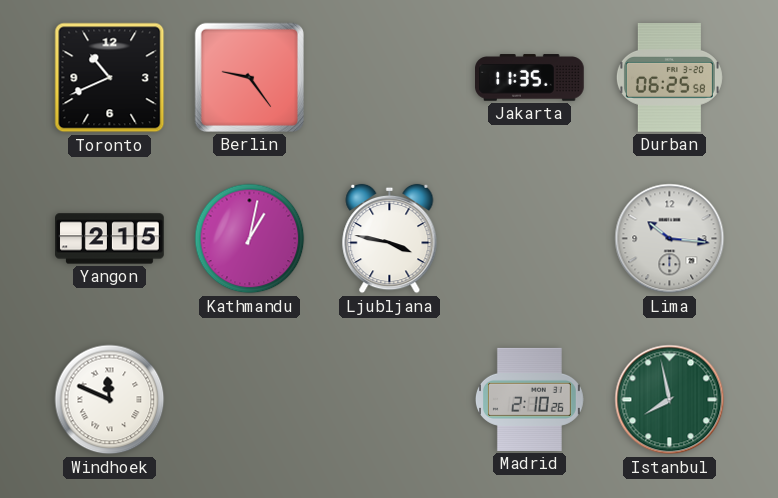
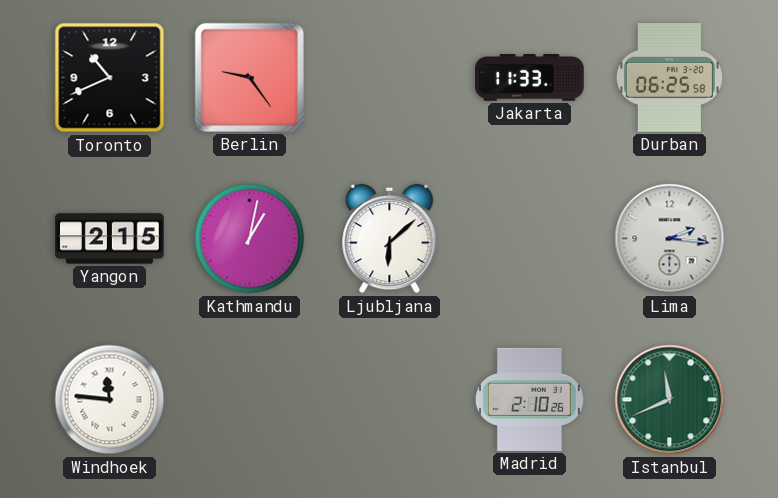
Jakarta: 11:35 -> 11:33 (530, 78)
Ljubljana: 3:47 -> 6:08 (390, 239)
Lima: 10:16 -> 2:16 (670, 239)
Windhoek: 11:49 -> 11:46 (110, 400)
Istanbul: 7:58 -> 11:41 (670, 400)
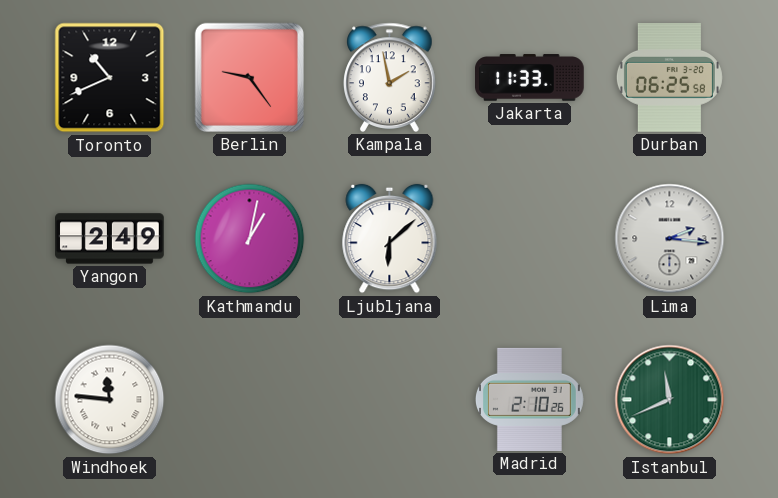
Kampala: none -> 1:58 (390, 77)
Yangon: 2:15 -> 2:49 (110, 239)
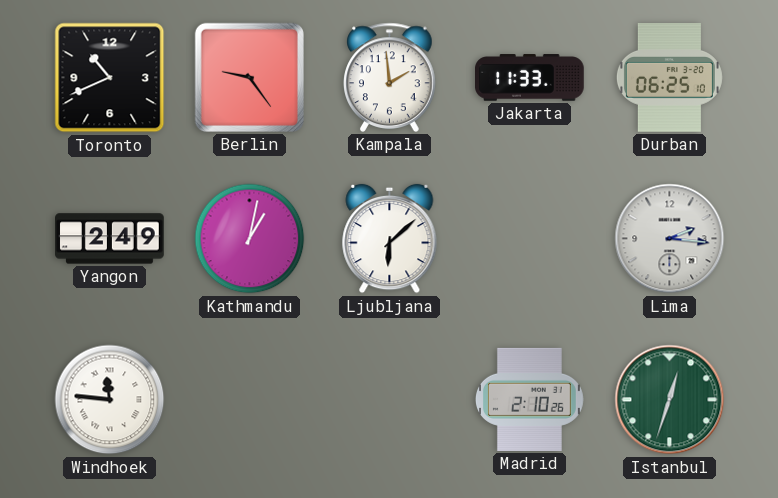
Kampala: 1:58 -> 1:59 (390, 77)
Durban: 06:25:58 -> 06:25:10 (669, 78)
Istanbul: 11:41 -> 12:33 (670, 400)
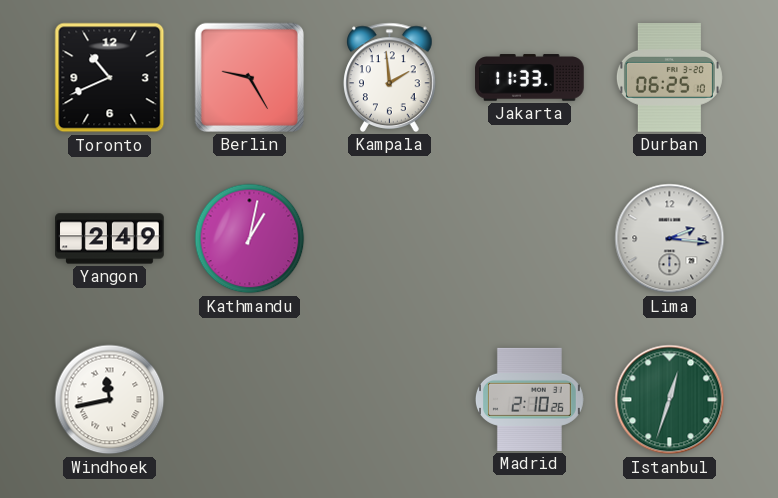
Berlin: 9:24 -> 9:25 (249, 77)
Ljubljana: 6:08 -> none (390, 239)
Windhoek: 11:46 -> 11:43 (110, 400)
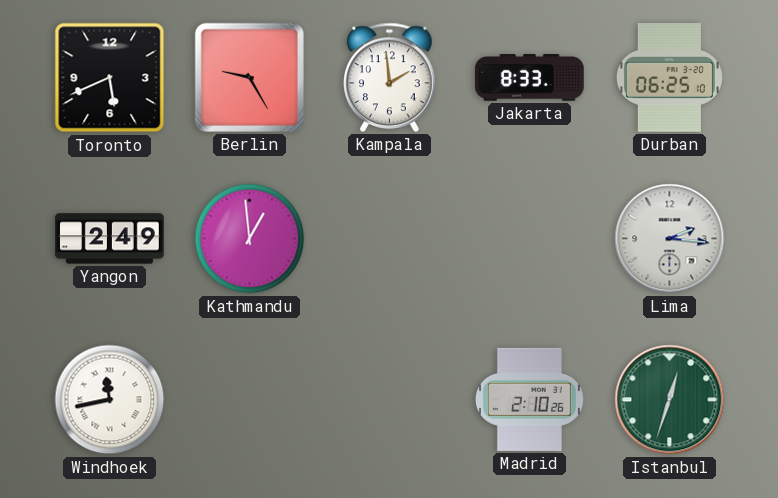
Toronto: 10:41 -> 5:41 (110, 78)
Jakarta: 11:33 -> 8:33 (530, 78)
Kathmandu: 1:02 -> 12:59 (250, 239)
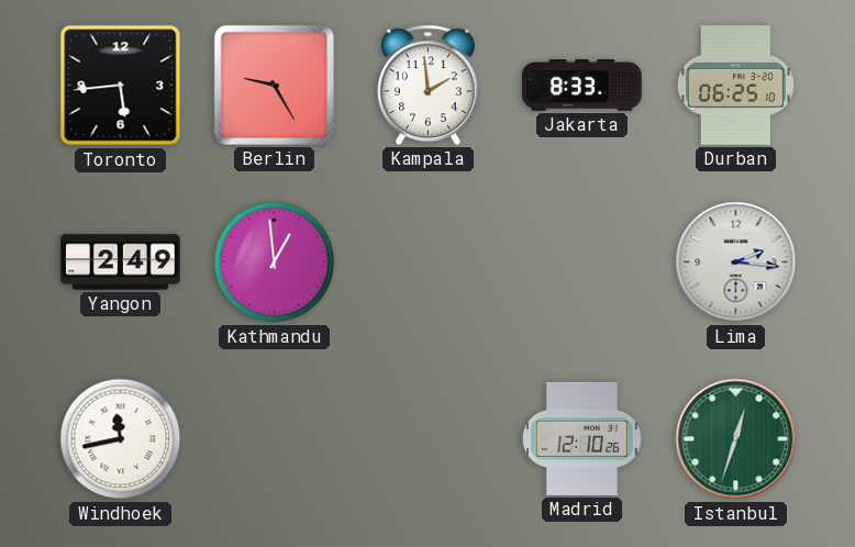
Toronto: 5:41 -> 5:44 (121, 86)
Madrid: 2:10 -> 12:10 (581, 438)
